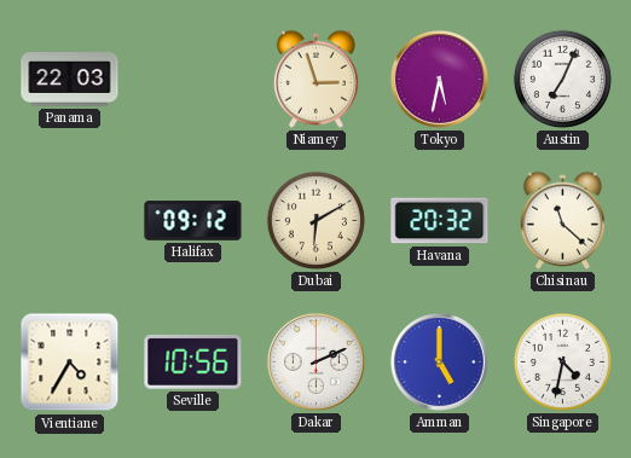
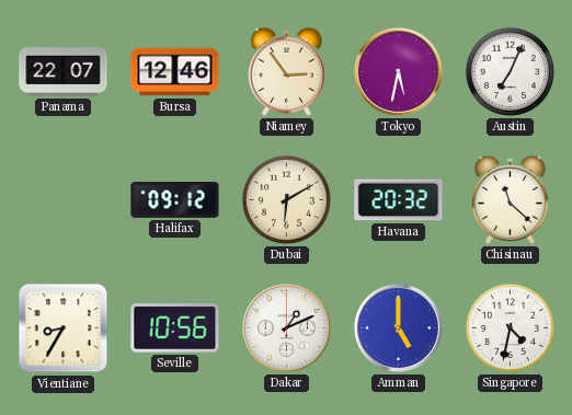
Panama: 22:03 -> 22:07 (64, 72)
Bursa: none -> 12:46 (175, 72)
Niamey: 2:57 -> 2:54 (286, 71)
Vientiane: 4:35 -> 8:35 (64, 328)
Dakar: 2:11 -> 1:11 (286, 327)
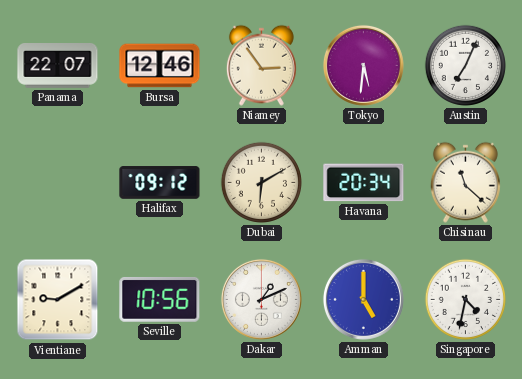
Tokyo: 5:32 -> 5:31 (363, 65)
Havana: 20:32 -> 20:34 (364, 183)
Vientiane: 8:35 -> 9:10 (58, 300)
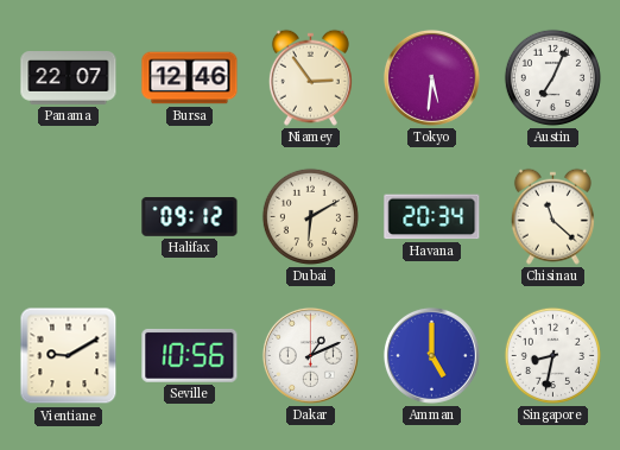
Singapore: 4:32 -> 8:32 (552, 355)
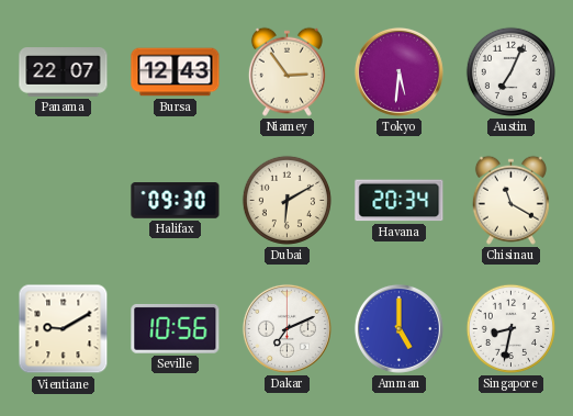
Bursa: 12:46 -> 12:43 (176, 72)
Halifax: 09:12 -> 09:30 (176, 201)
Chisinau: 11:22 -> 11:20 (510, 200)
Dakar: 1:11 -> 7:11 (286, 328)
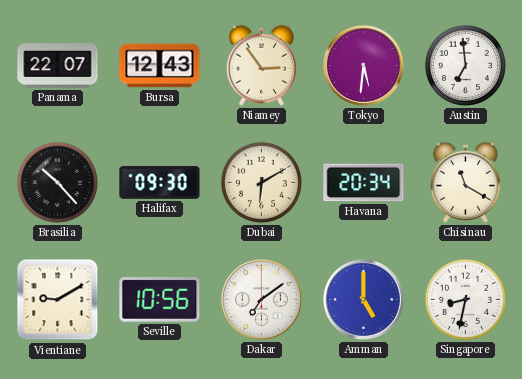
Austin: 7:04 -> 6:59 (465, 65)
Brasilia: none -> 10:23 (57, 182)
Dakar: 7:11 -> 7:09 (261, 299)
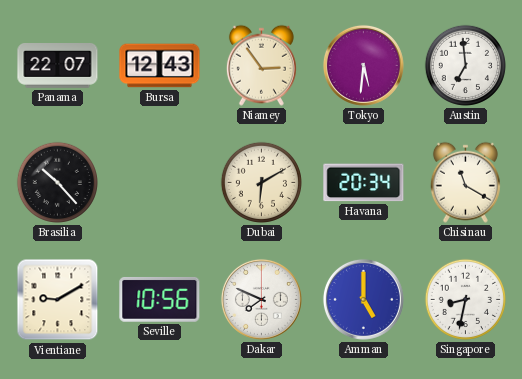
Halifax: 09:30 -> none (160, 183)
Dakar: 7:09 -> 7:49 (261, 299)
